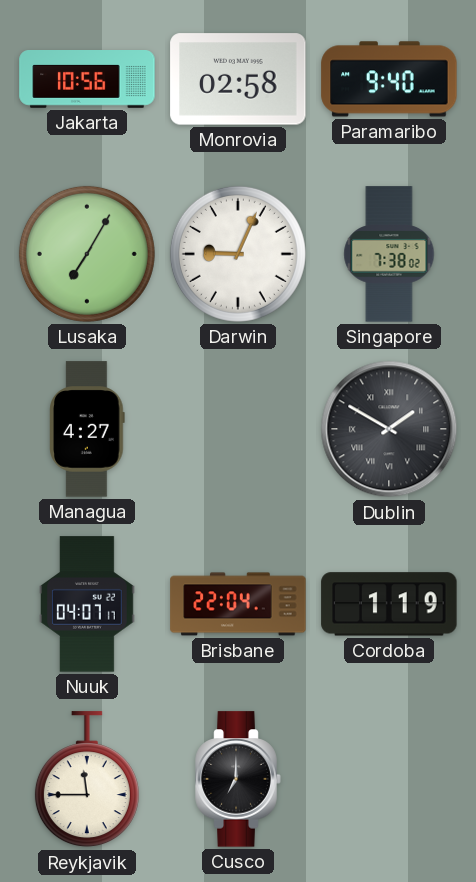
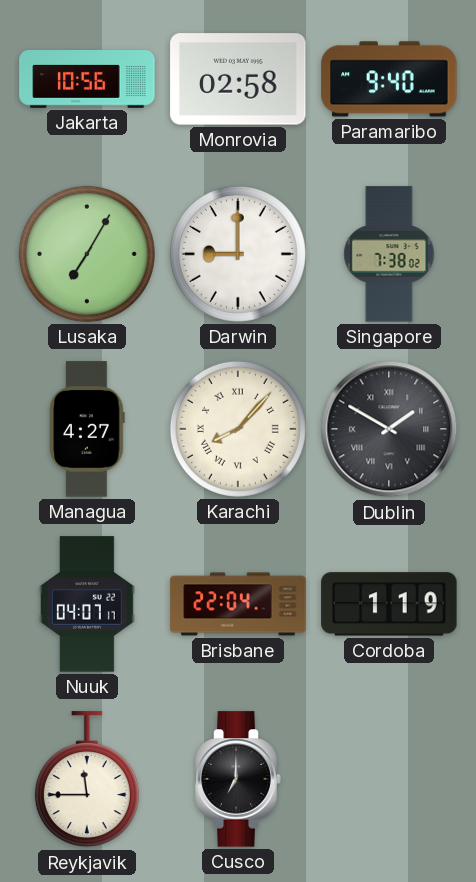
Darwin: 9:04 -> 9:00 (238, 254)
Karachi: none -> 8:07 (238, 429)
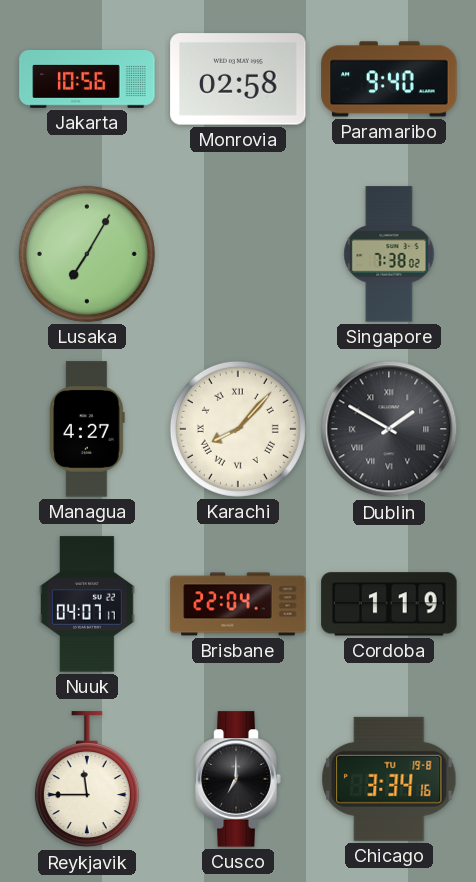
Darwin: 9:00 -> none (238, 254)
Chicago: none -> 3:34 (389, 779)
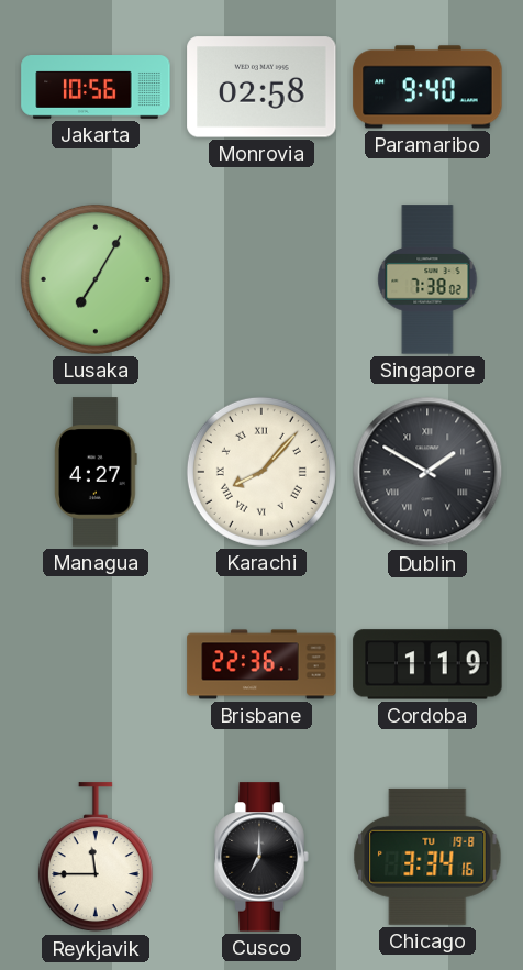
Nuuk: 04:07 -> none (87, 604)
Brisbane: 22:04 -> 22:36 (261, 664)
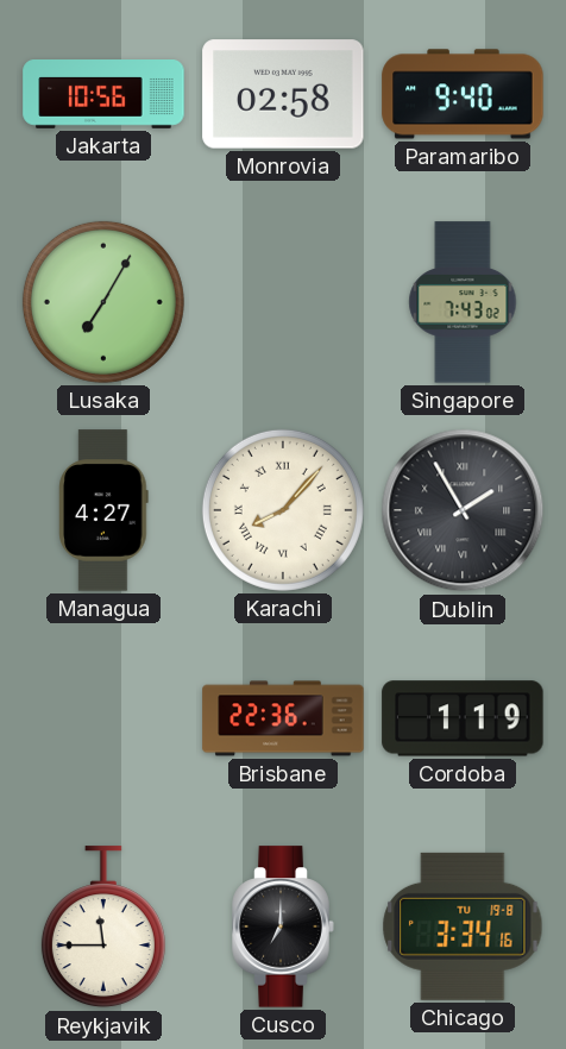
Singapore: 7:38 -> 7:43 (463, 302)
Dublin: 1:50 -> 1:55 (463, 510)
